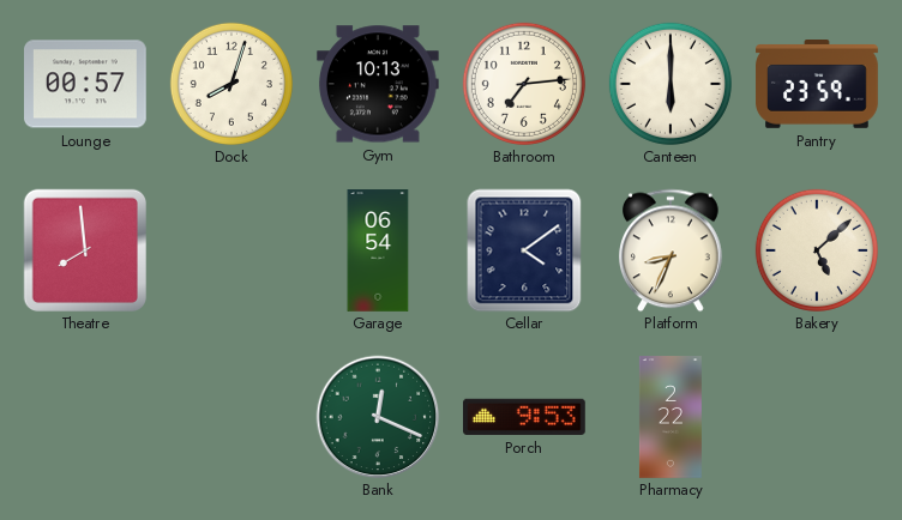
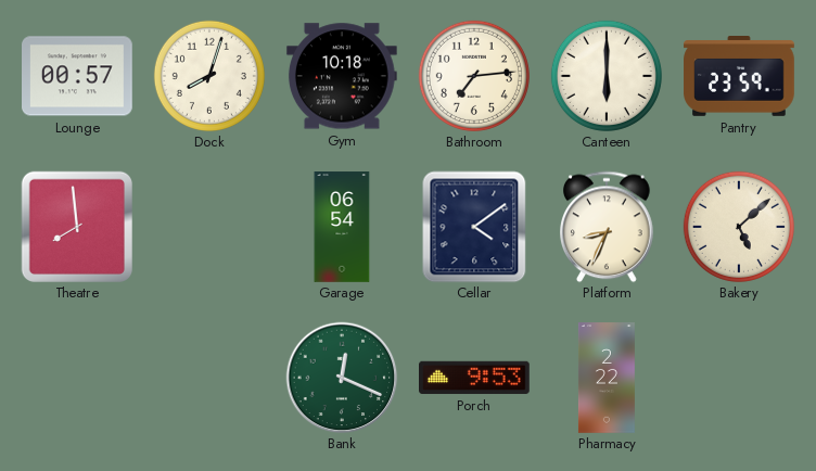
Gym: 10:13 -> 10:18 (342, 76)
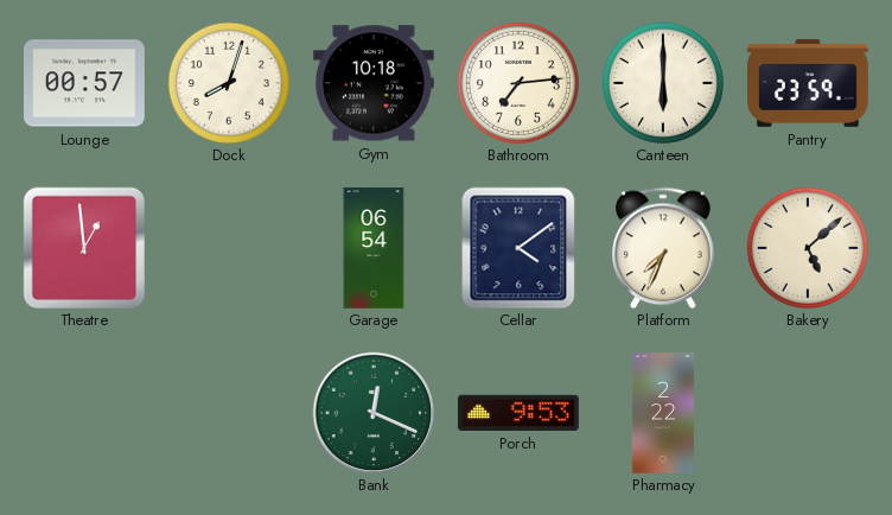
Theatre: 7:59 -> 12:59 (83, 247)
Platform: 8:34 -> 7:34 (664, 248)
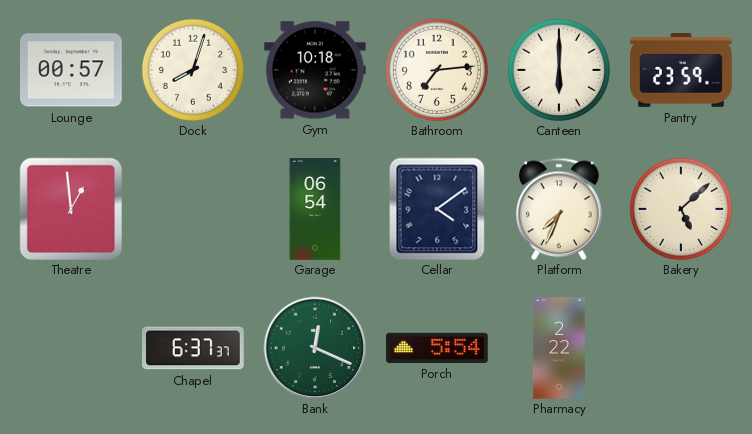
Chapel: none -> 6:37 (194, 348)
Porch: 9:53 -> 5:54 (438, 348)
